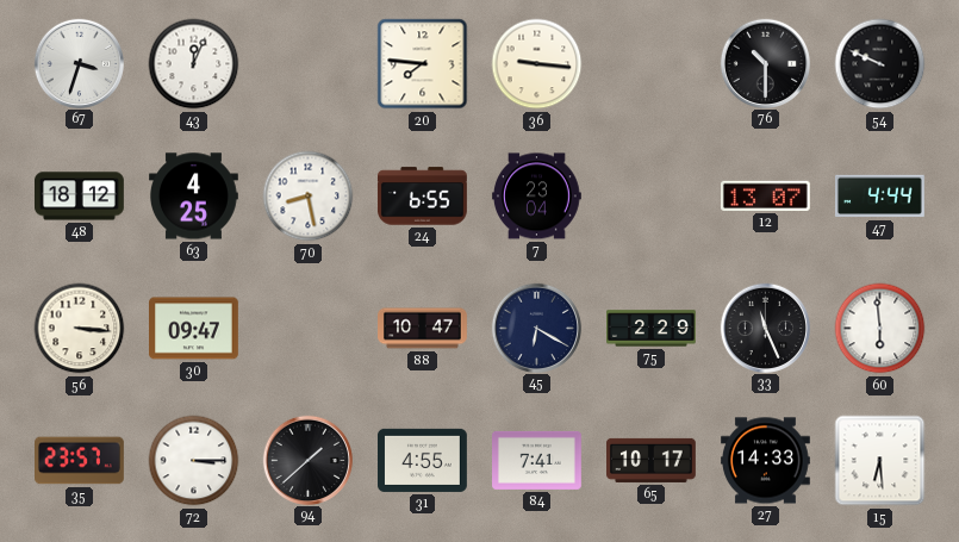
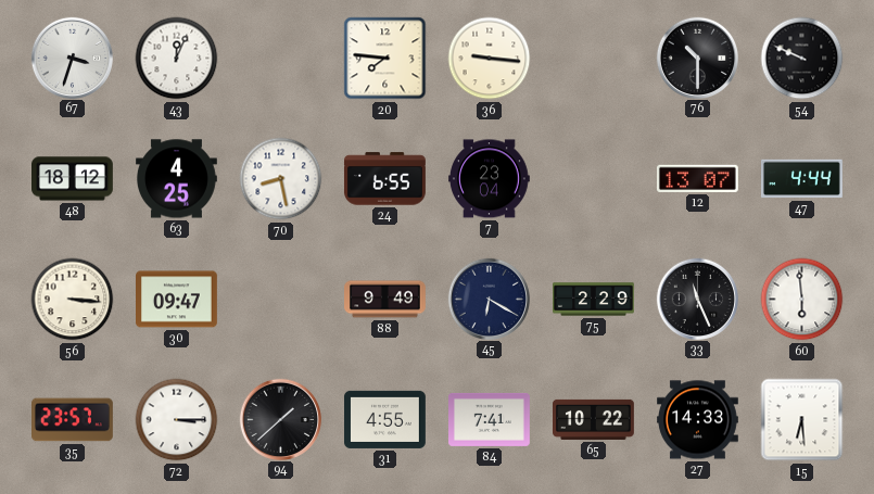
88: 10:47 -> 9:49 (385, 300)
65: 10:17 -> 10:22 (594, 419)
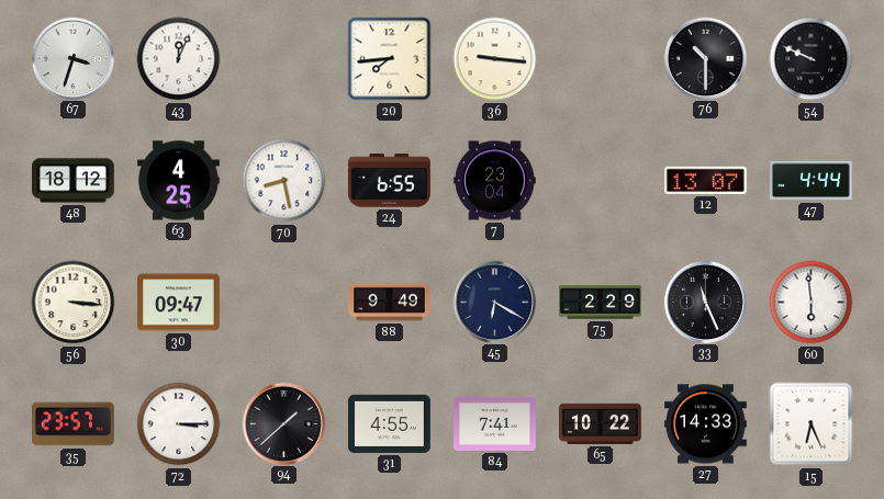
20: 7:46 -> 7:44 (390, 59)
15: 6:29 -> 6:26 (812, 424)
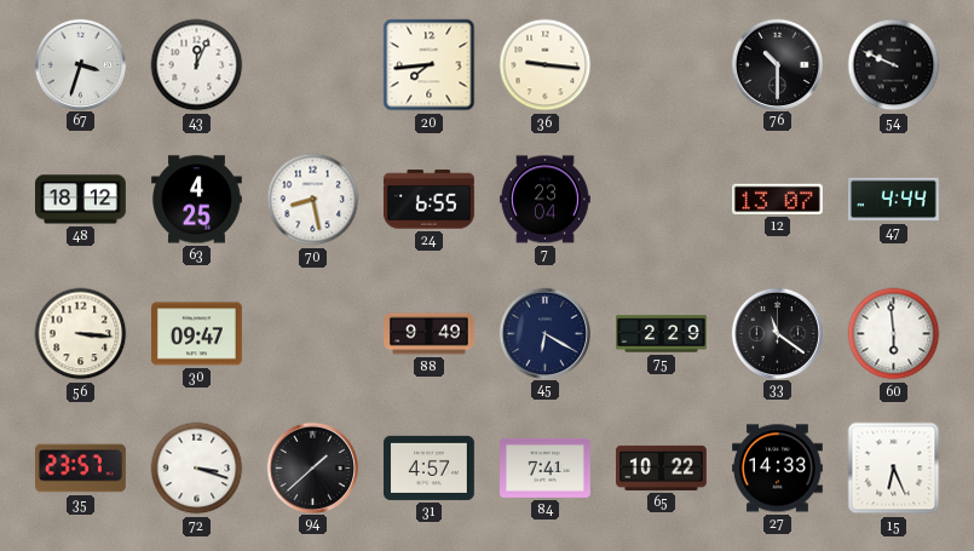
33: 11:26 -> 11:21 (777, 333)
72: 3:15 -> 3:18 (197, 469)
31: 4:55 -> 4:57 (430, 467)
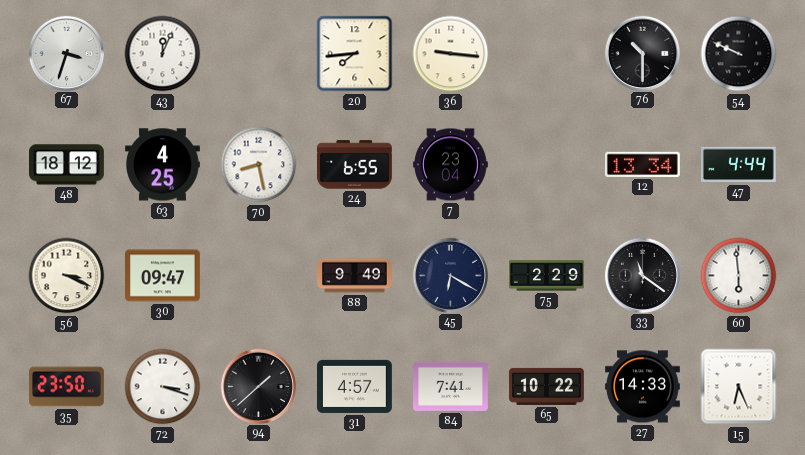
12: 13:07 -> 13:34 (642, 164)
56: 3:16 -> 3:19 (67, 276)
35: 23:57 -> 23:50 (67, 387)
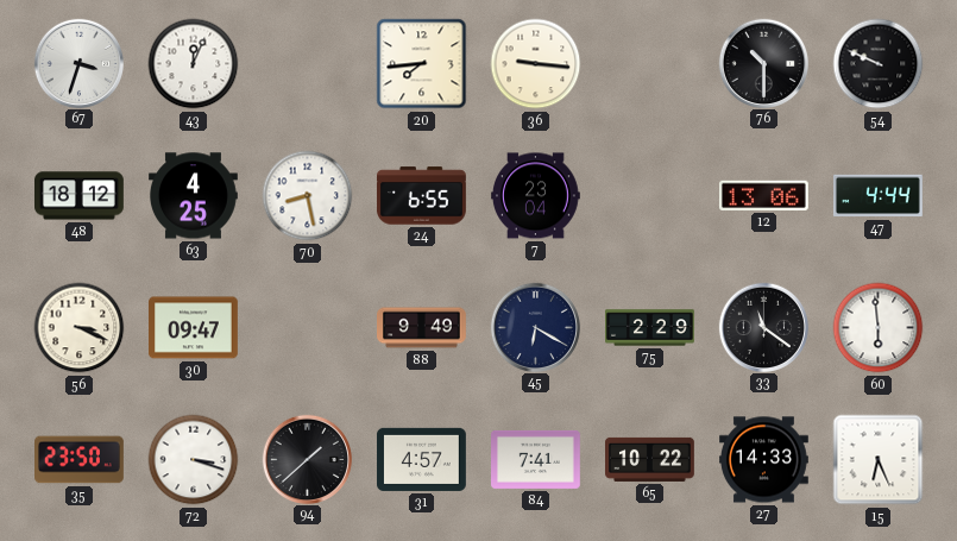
12: 13:34 -> 13:06 (763, 195)
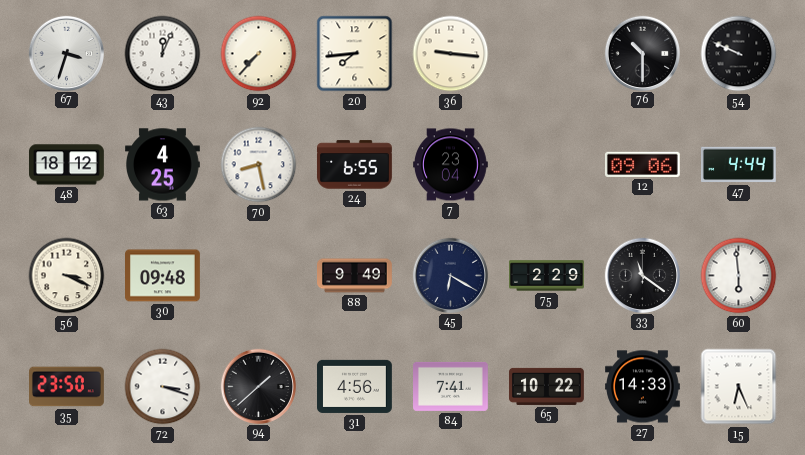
92: none -> 7:37 (259, 54)
12: 13:06 -> 09:06 (642, 164)
30: 09:47 -> 09:48 (163, 276)
31: 4:57 -> 4:56 (355, 386)
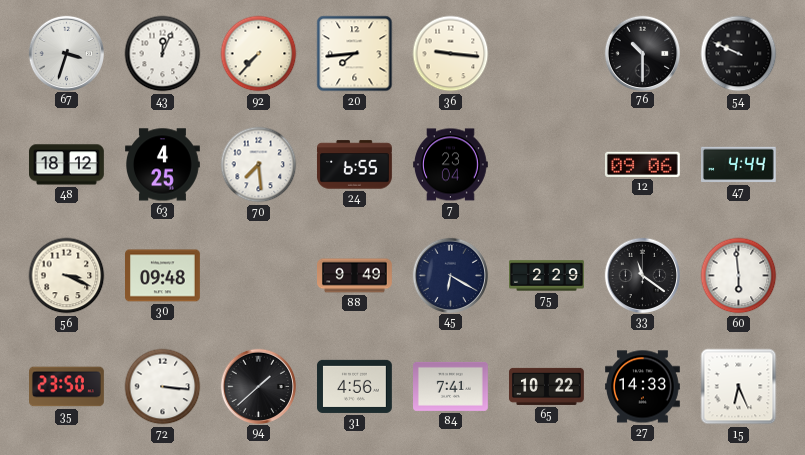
70: 8:28 -> 7:29 (259, 165)
72: 3:18 -> 3:16 (163, 387)
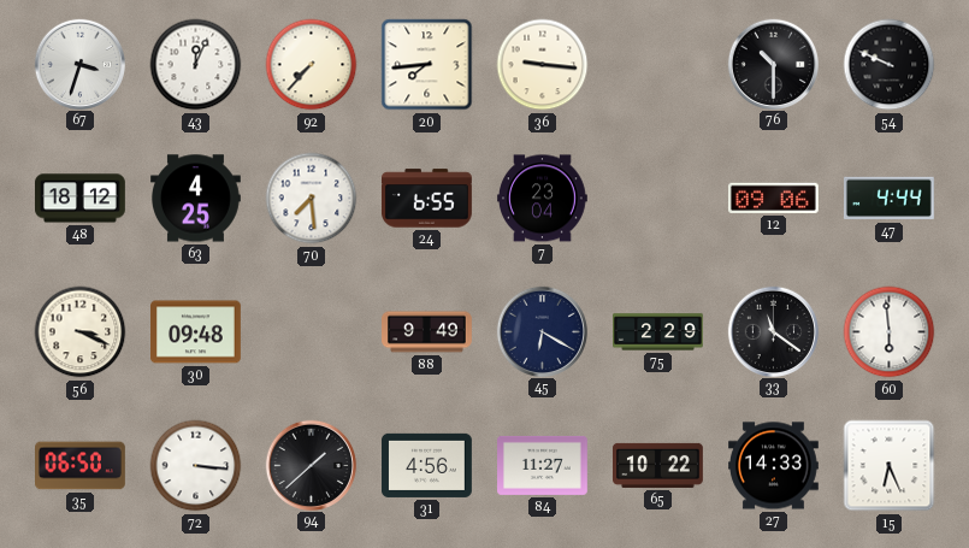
35: 23:50 -> 06:50 (81, 466)
84: 7:41 -> 11:27 (543, 465)
